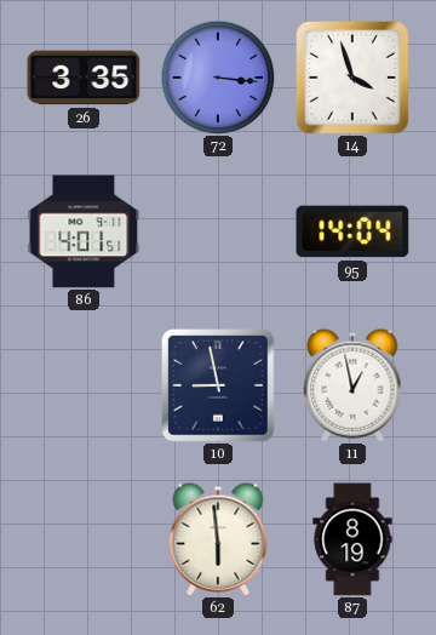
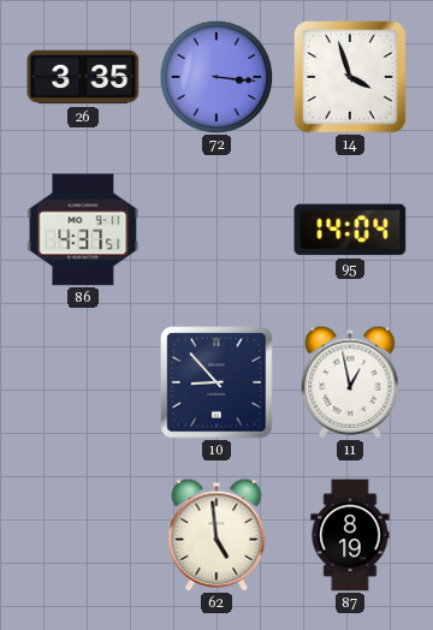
86: 4:01 -> 4:37 (83, 230)
10: 8:58 -> 8:53 (216, 382)
62: 5:59 -> 4:59 (216, 535)
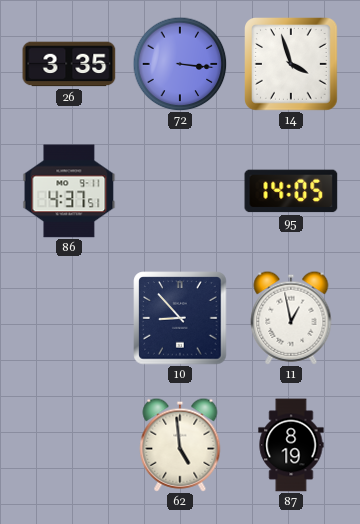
95: 14:04 -> 14:05 (291, 191)
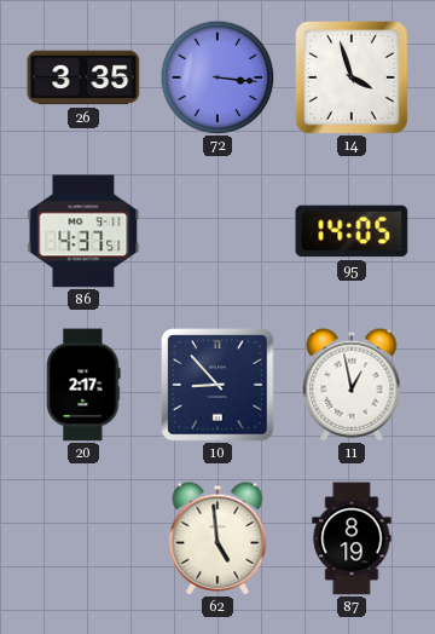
20: none -> 2:17 (83, 385)
